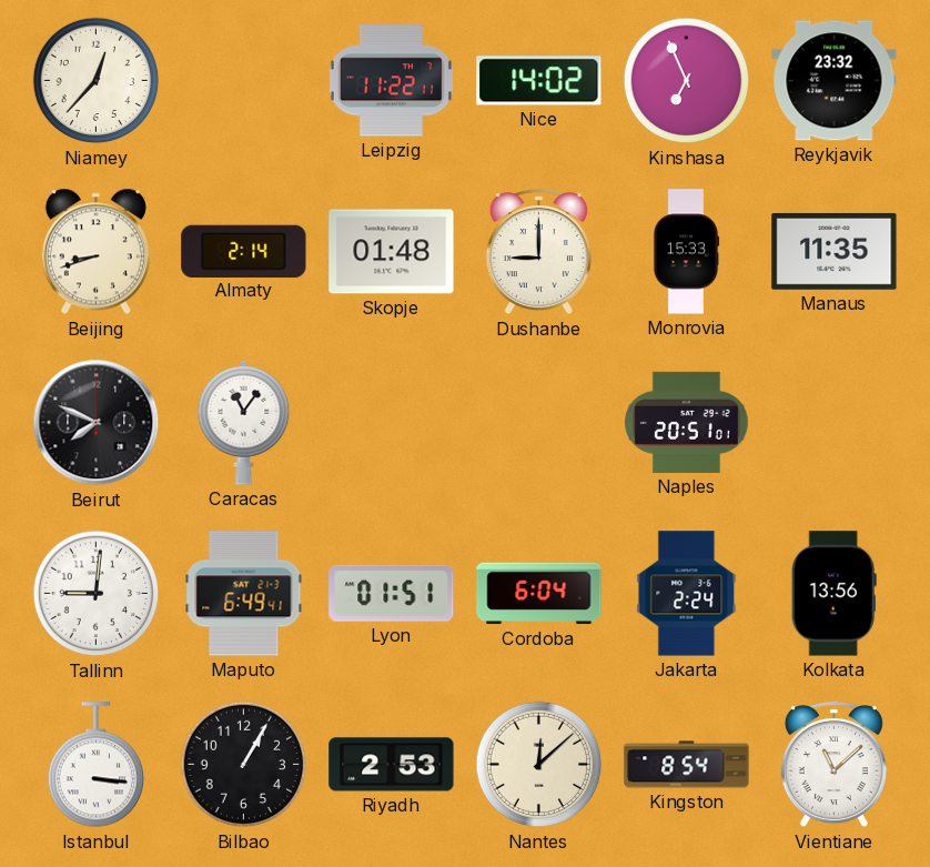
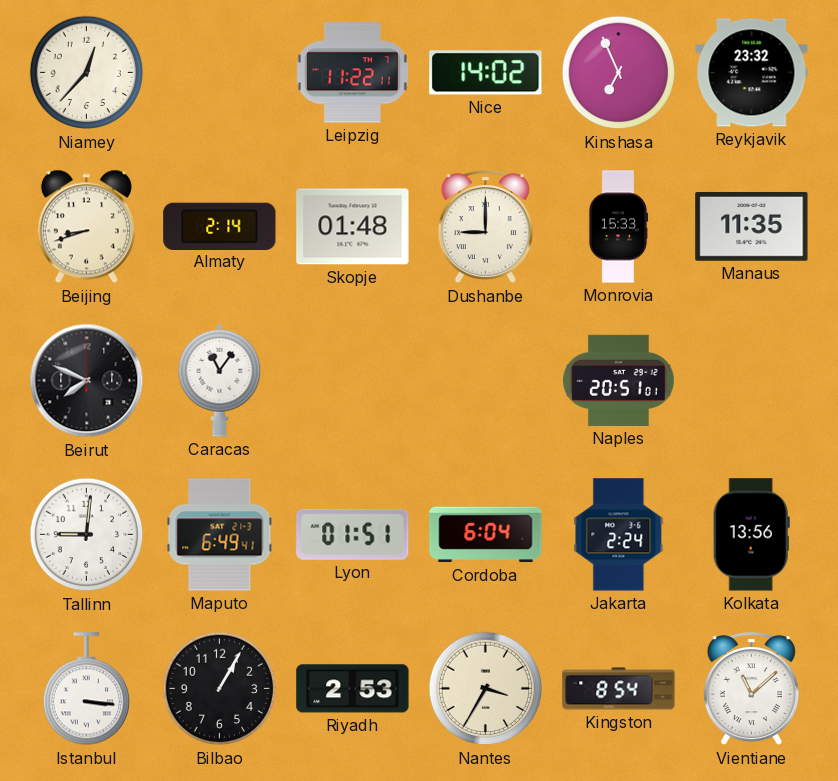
Nantes: 12:08 -> 3:35 (486, 689)
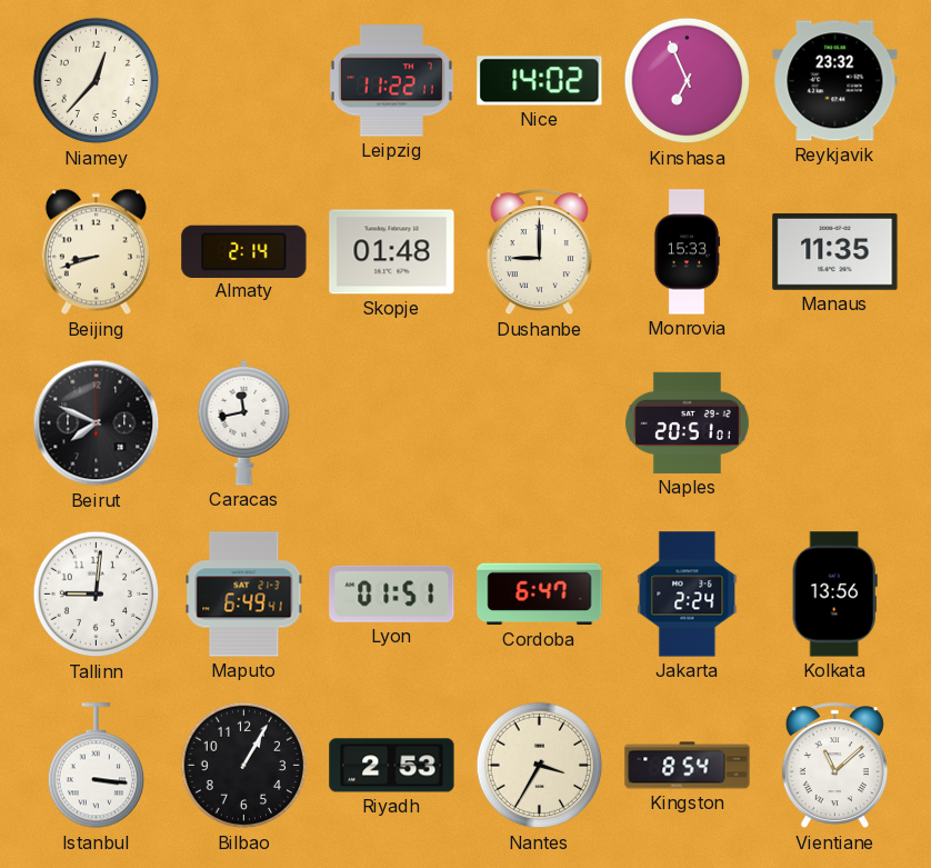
Caracas: 11:06 -> 11:43 (244, 422)
Cordoba: 6:04 -> 6:47 (540, 595)
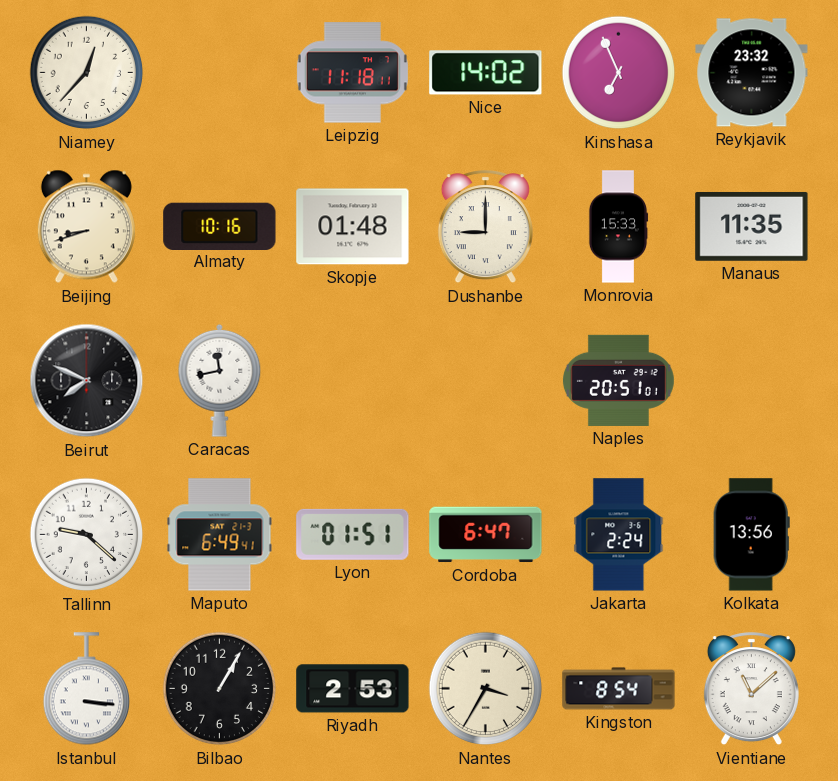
Leipzig: 11:22 -> 11:18 (352, 73)
Almaty: 2:14 -> 10:16 (220, 226)
Tallinn: 9:01 -> 9:22 (87, 535)
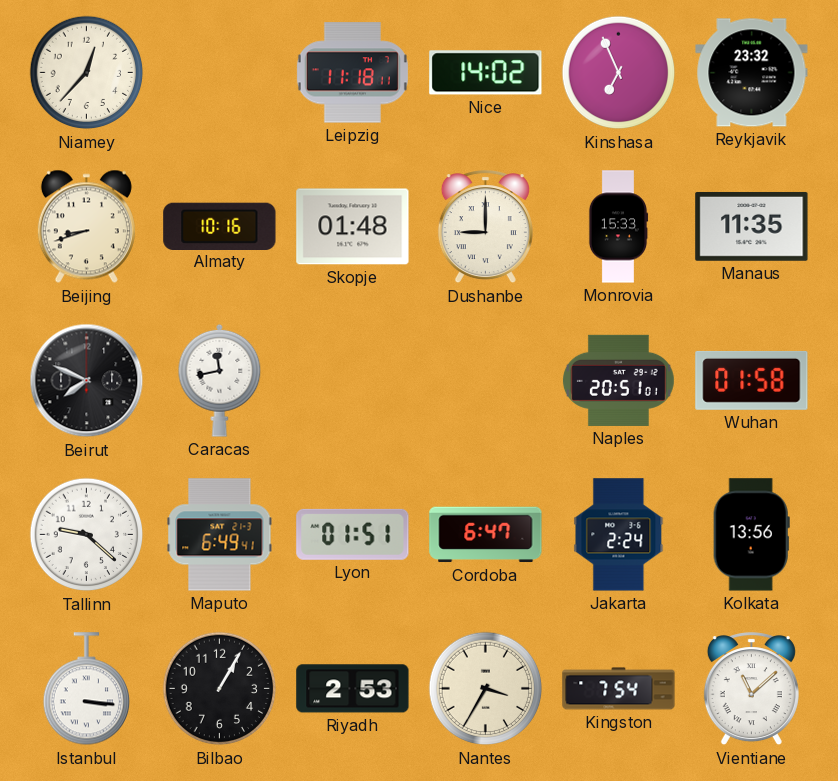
Wuhan: none -> 01:58 (752, 380)
Kingston: 8:54 -> 7:54 (619, 689)
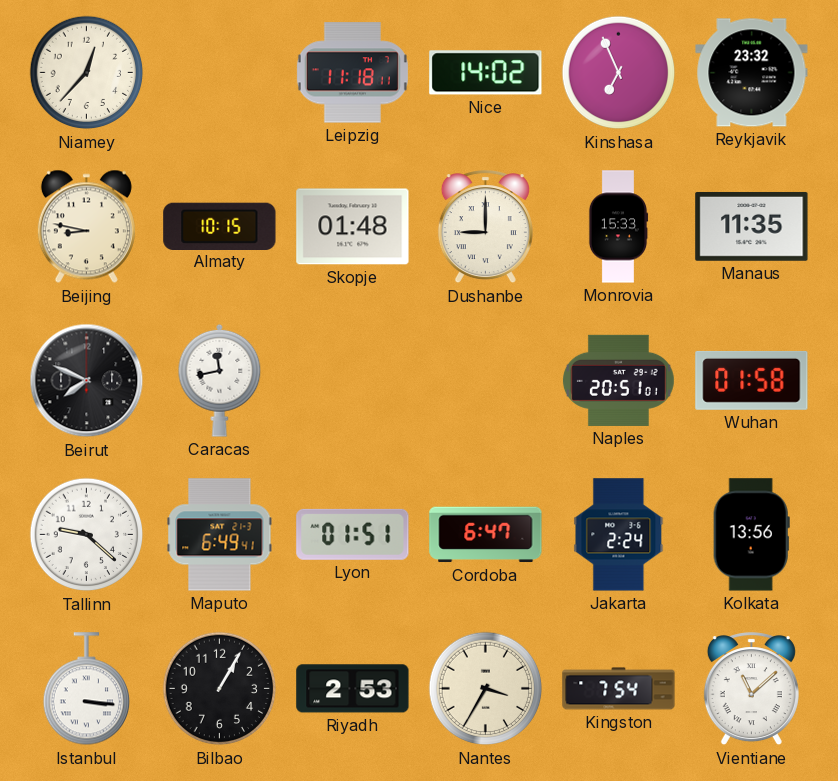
Beijing: 8:42 -> 8:47 (86, 227)
Almaty: 10:16 -> 10:15 (220, 226)
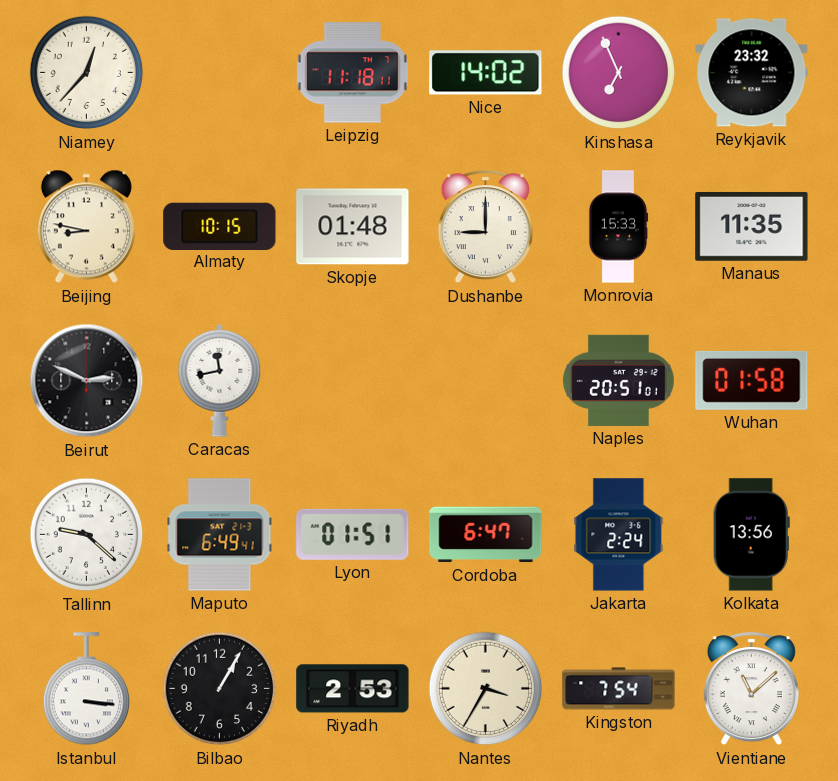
Beirut: 7:49 -> 2:49 (87, 381)
